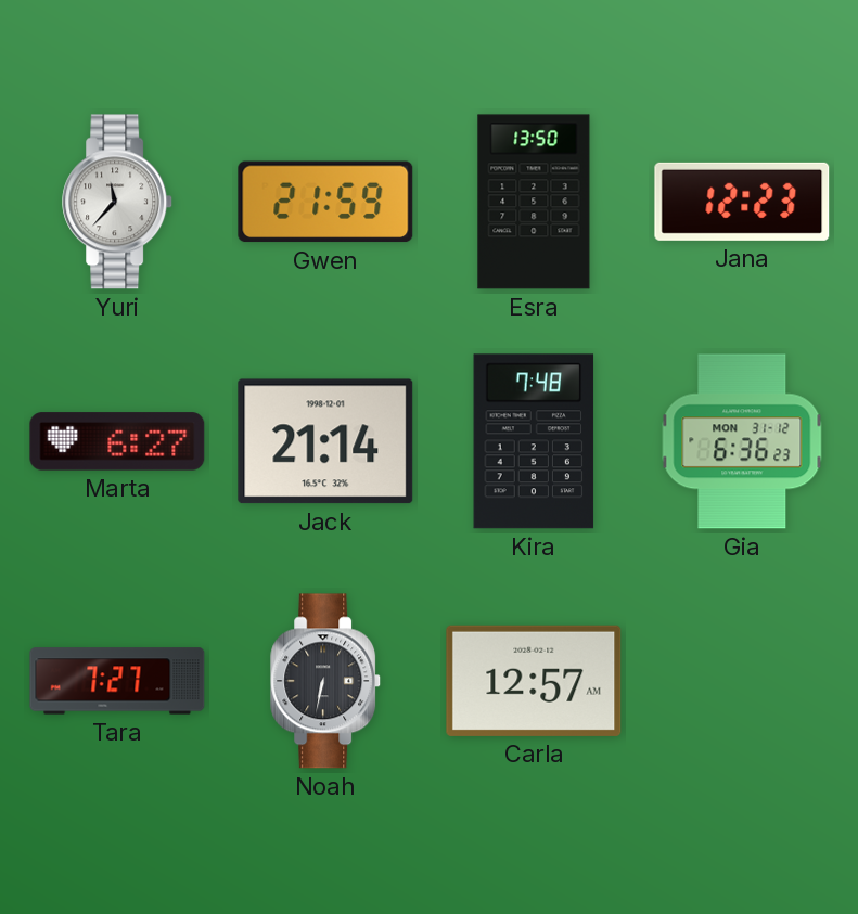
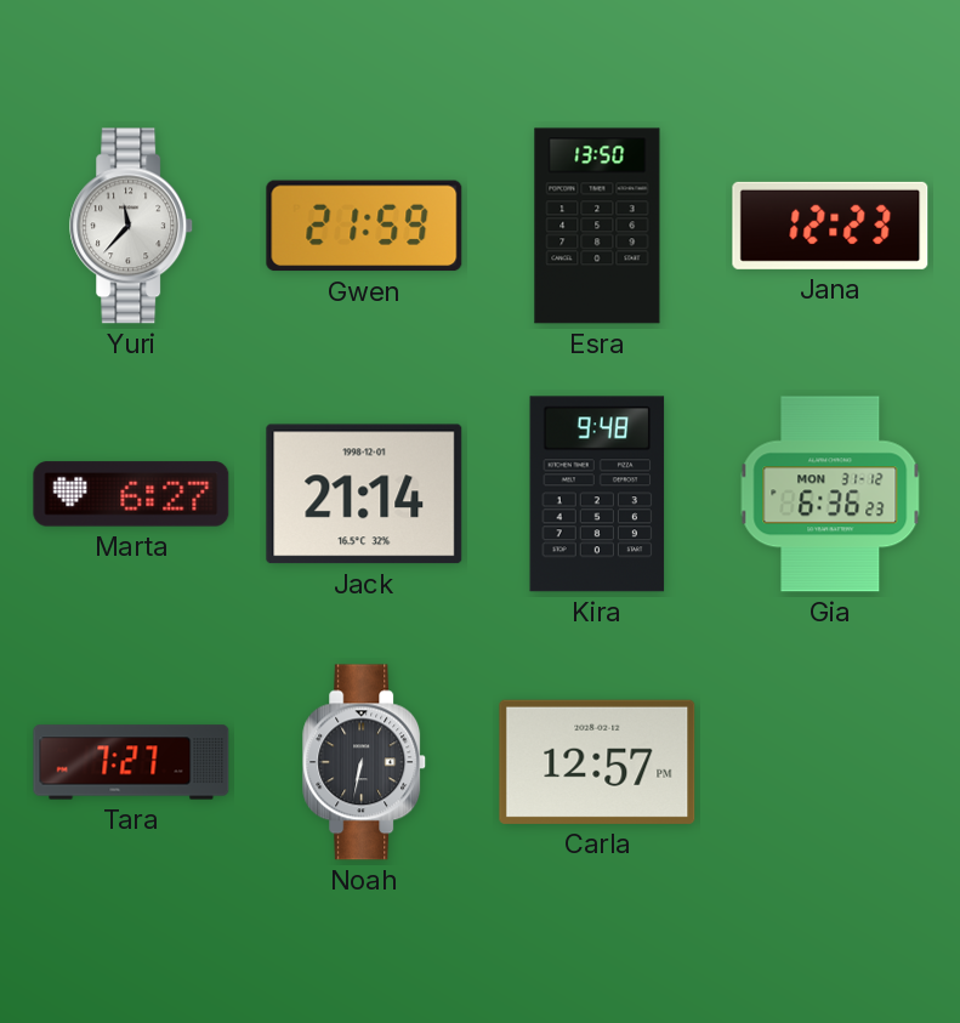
Kira: 7:48 -> 9:48 (597, 494)
Carla: 12:57 AM -> 12:57 PM (597, 762)
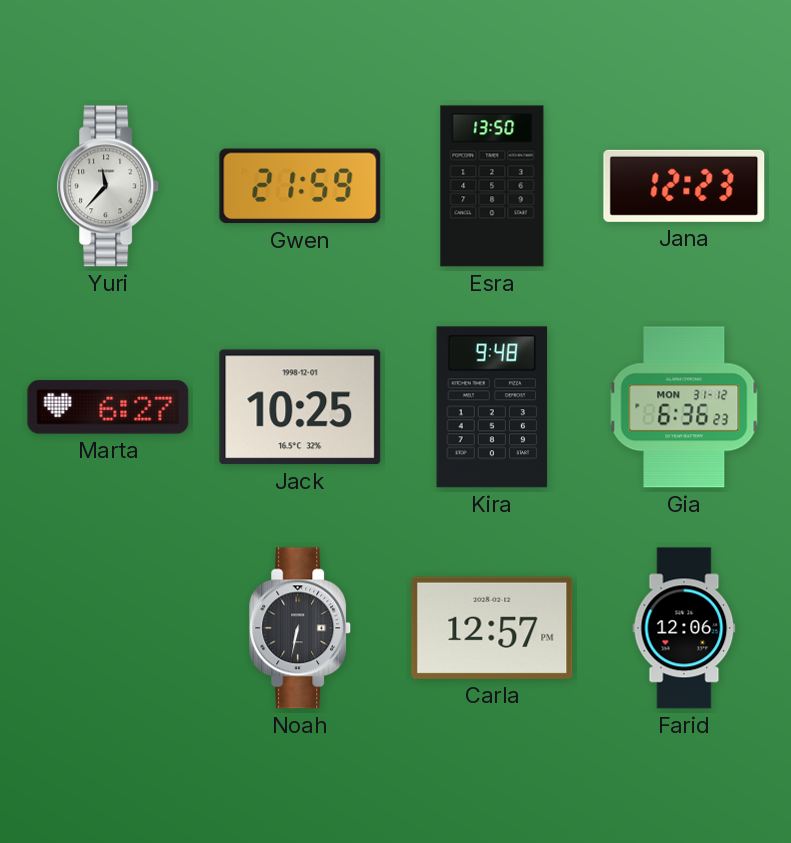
Jack: 21:14 -> 10:25 (300, 407)
Tara: 7:27 -> none (131, 762)
Farid: none -> 12:06 (684, 628)
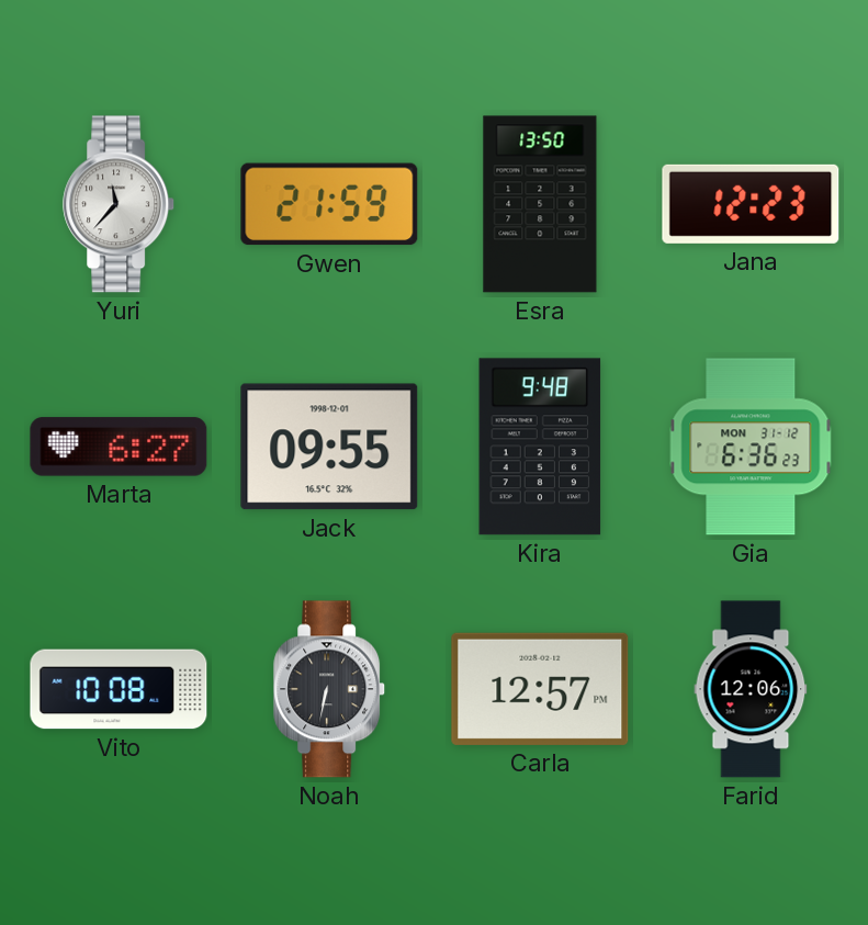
Jack: 10:25 -> 09:55 (329, 447)
Vito: none -> 10:08 (119, 689)
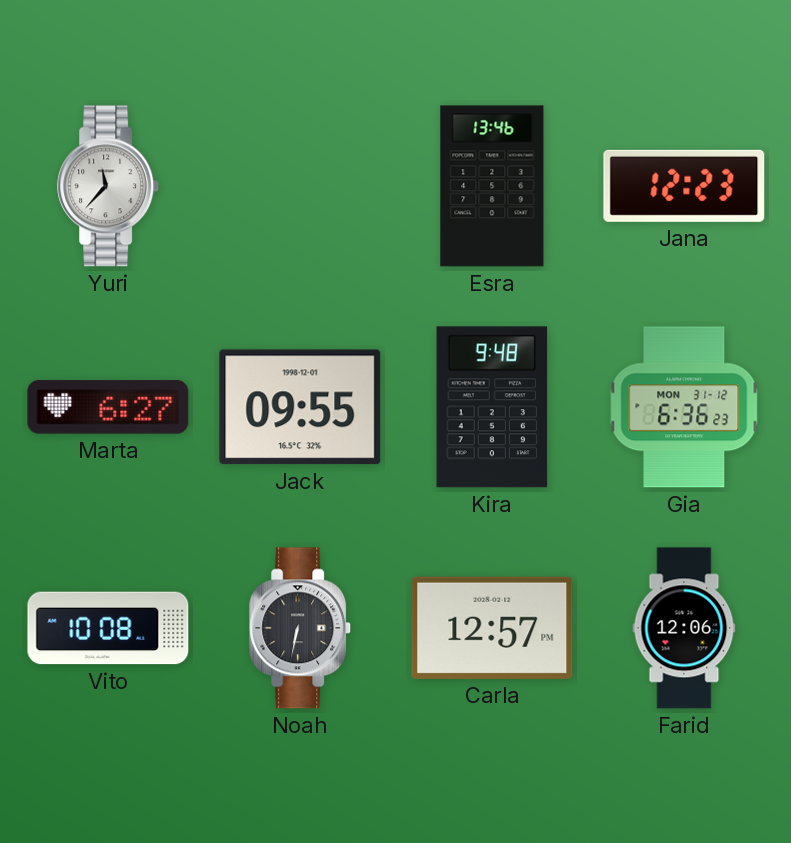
Gwen: 21:59 -> none (329, 204)
Esra: 13:50 -> 13:46 (492, 186)
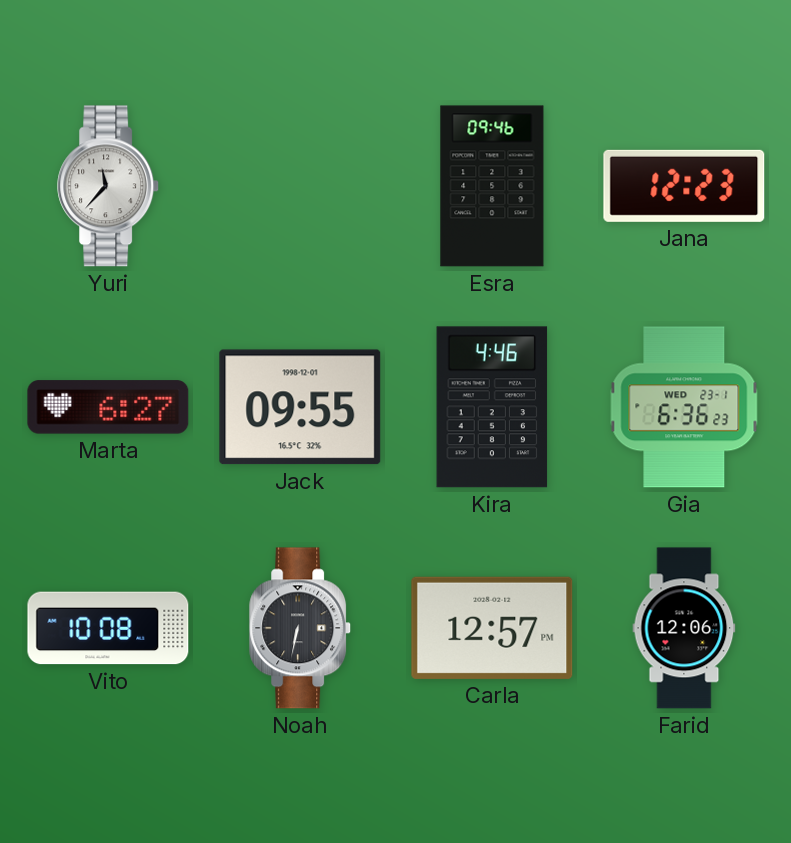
Esra: 13:46 -> 09:46 (492, 186)
Kira: 9:48 -> 4:46 (492, 407)
Gia date: MON 31-12 -> WED 23-1 (684, 407)
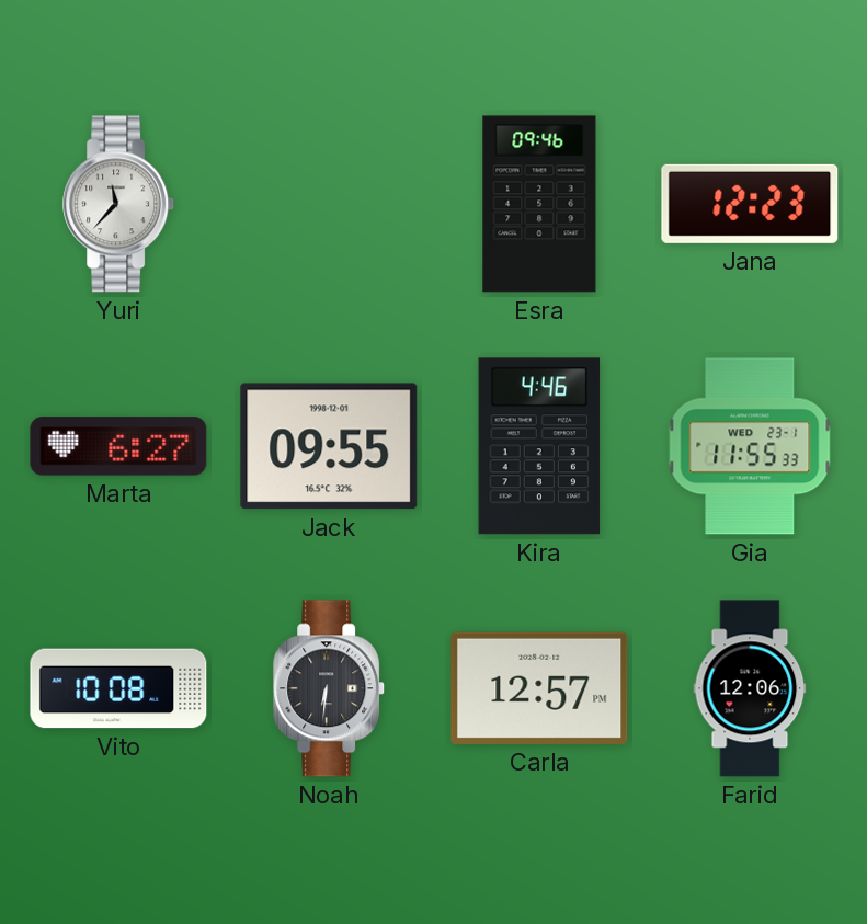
Gia: 6:36 -> 11:55 (750, 446)
Noah: 6:32 -> 6:31 (330, 688)
